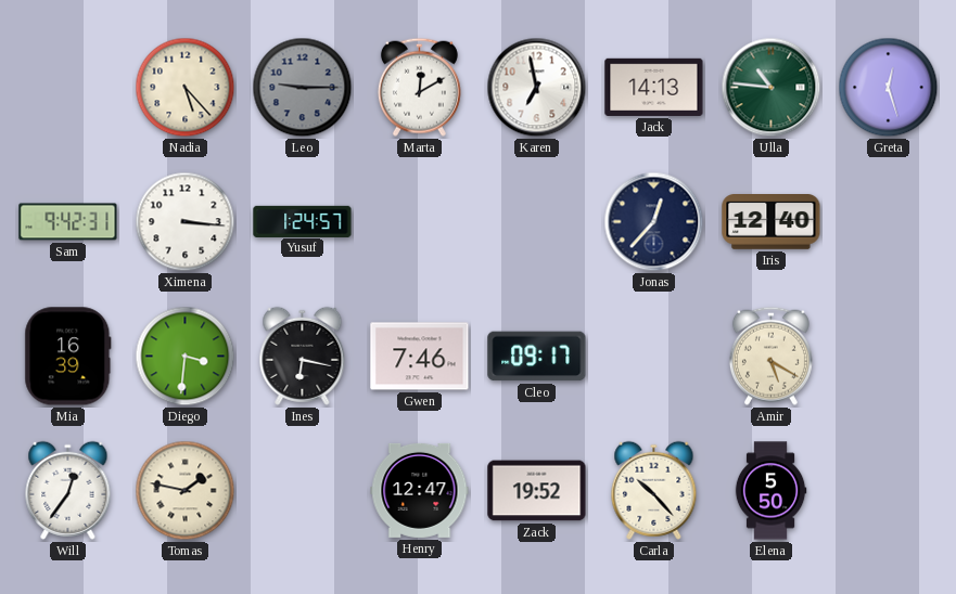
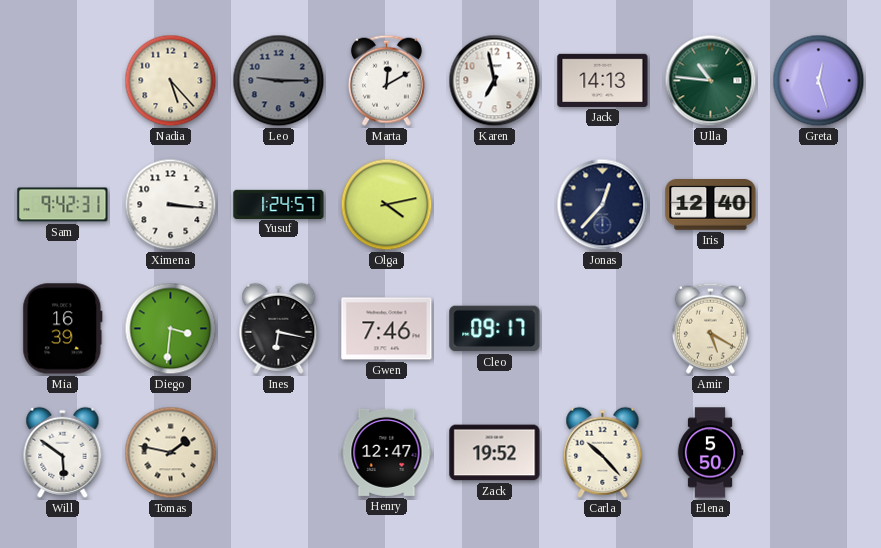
Olga: none -> 4:13 (387, 205)
Will: 12:36 -> 5:51 (63, 452)
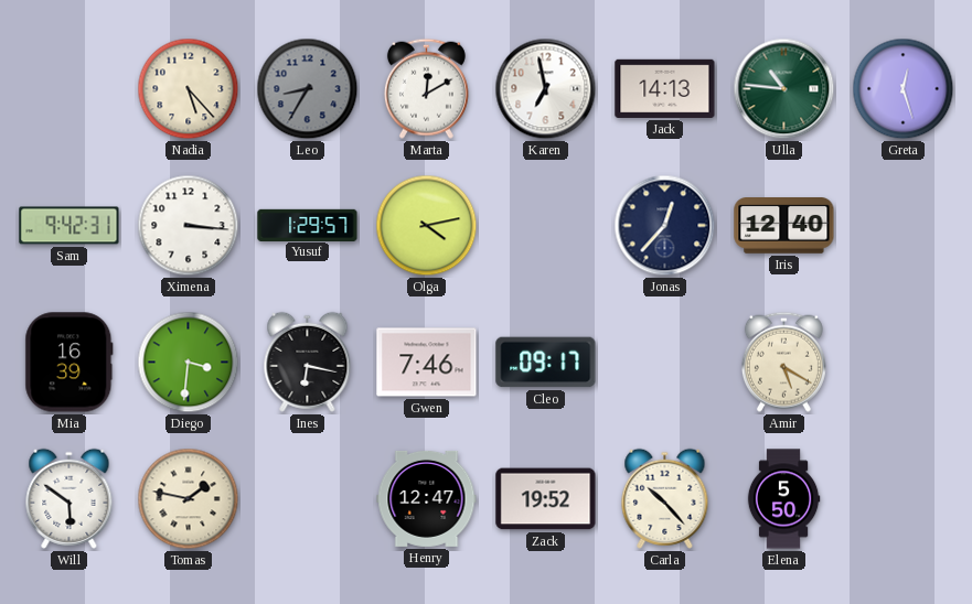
Leo: 9:15 -> 8:35 (308, 89)
Yusuf: 1:24 -> 1:29 (308, 225)
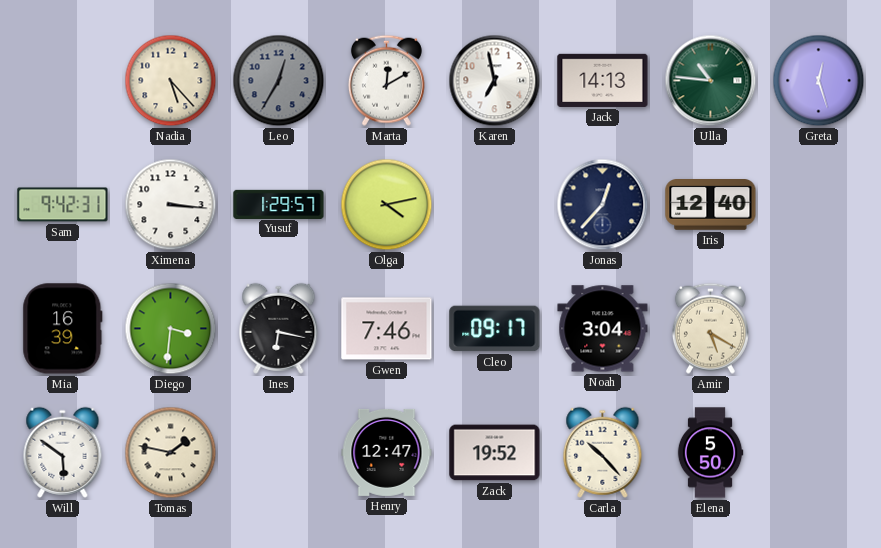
Leo: 8:35 -> 12:35 (279, 81)
Noah: none -> 3:04 (603, 329)
